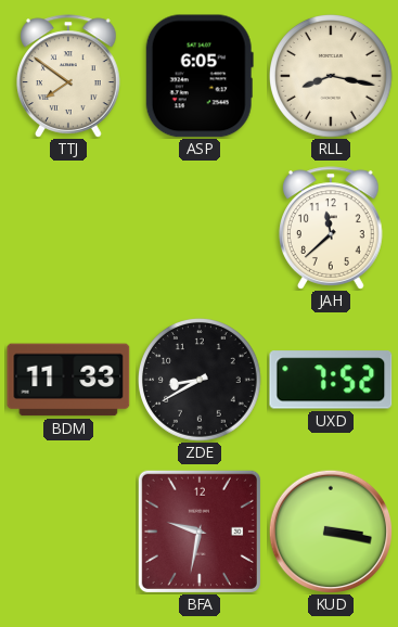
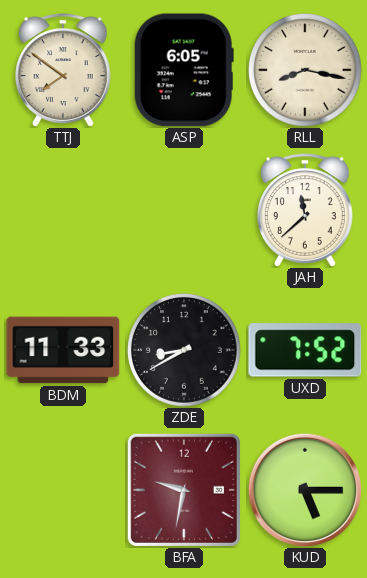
KUD: 3:17 -> 5:15 (304, 489)
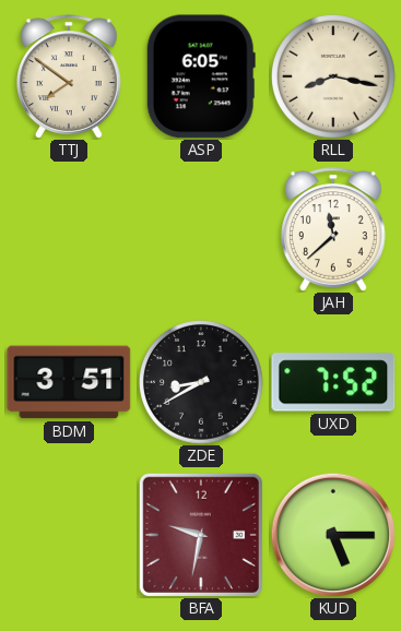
BDM: 11:33 -> 3:51 (69, 382)
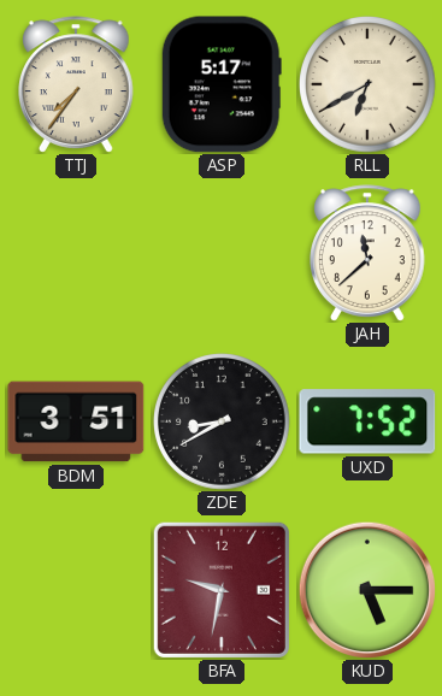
TTJ: 7:51 -> 7:36 (77, 84)
ASP: 6:05 -> 5:17 (222, 84)
RLL: 8:17 -> 6:40 (369, 85)
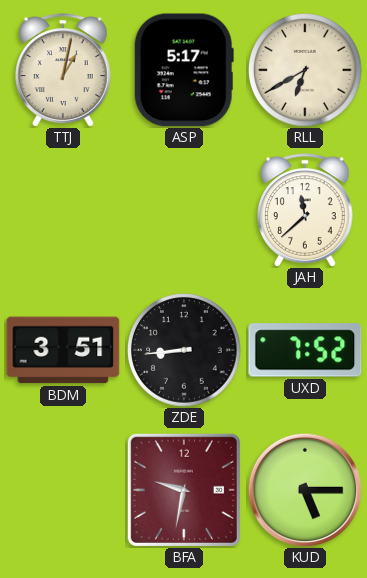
TTJ: 7:36 -> 1:02 (64, 70)
ZDE: 8:40 -> 8:44 (185, 351)
